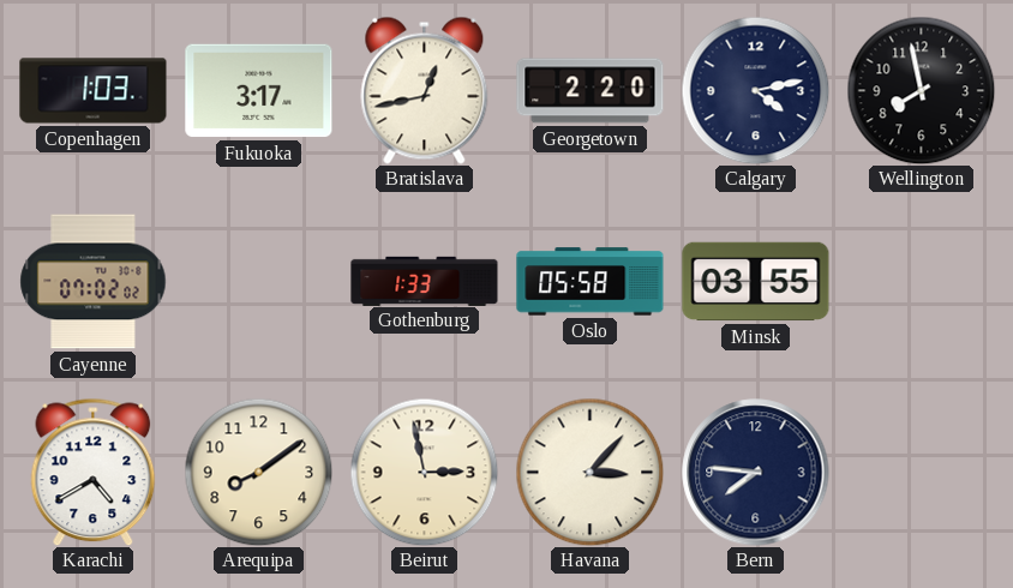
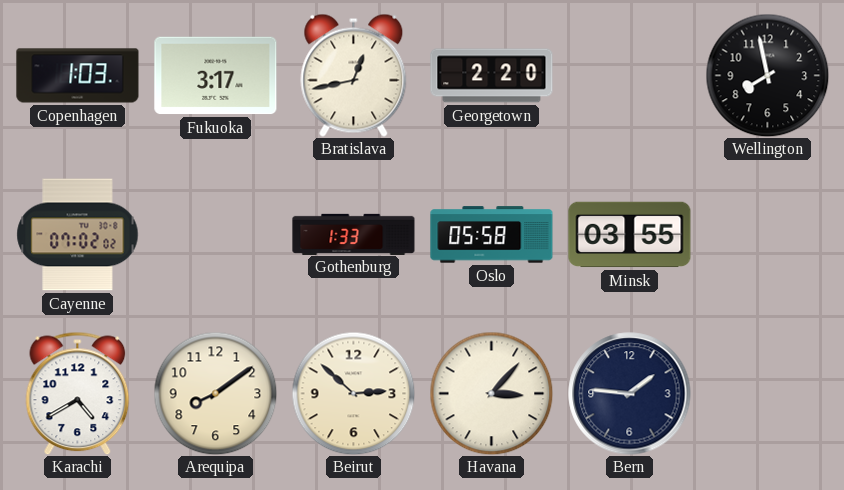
Calgary: 4:13 -> none (755, 90)
Beirut: 2:58 -> 2:52 (353, 393)
Bern: 7:46 -> 1:46 (630, 394)
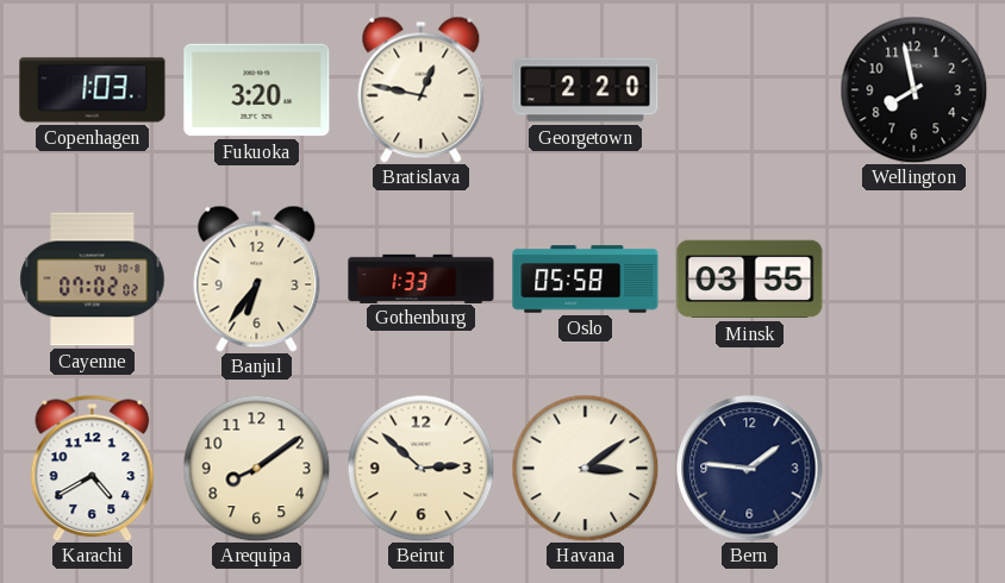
Fukuoka: 3:17 -> 3:20 (257, 90)
Bratislava: 12:43 -> 12:47 (422, 89)
Banjul: none -> 6:36 (257, 278)
Havana: 3:07 -> 3:09 (585, 468)
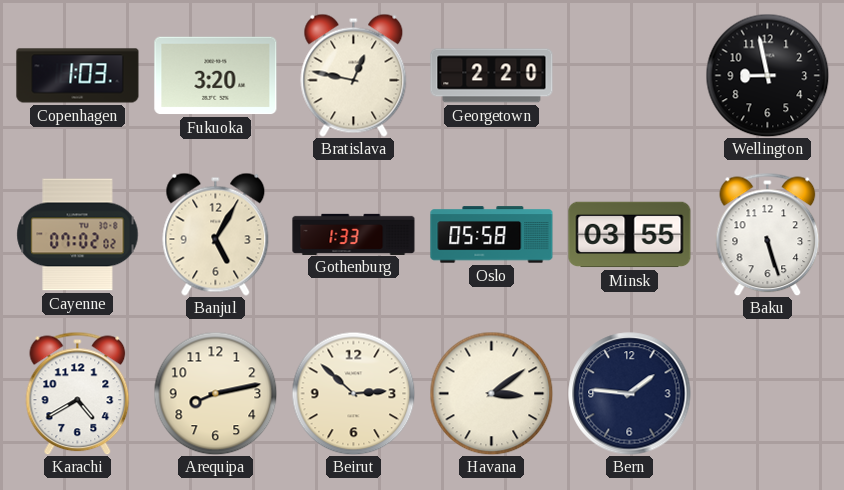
Wellington: 7:58 -> 8:58 (767, 75)
Banjul: 6:36 -> 5:05 (216, 234)
Baku: none -> 5:27 (768, 234)
Arequipa: 8:09 -> 8:13 (215, 393)
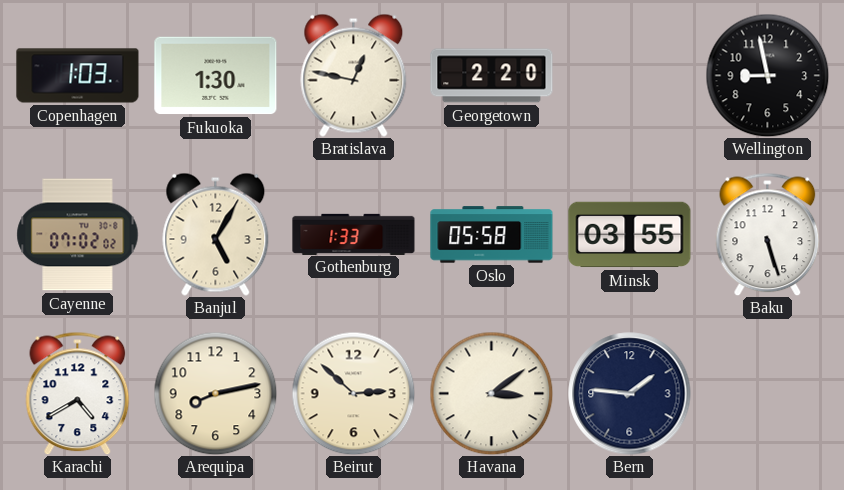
Fukuoka: 3:20 -> 1:30 (216, 76)
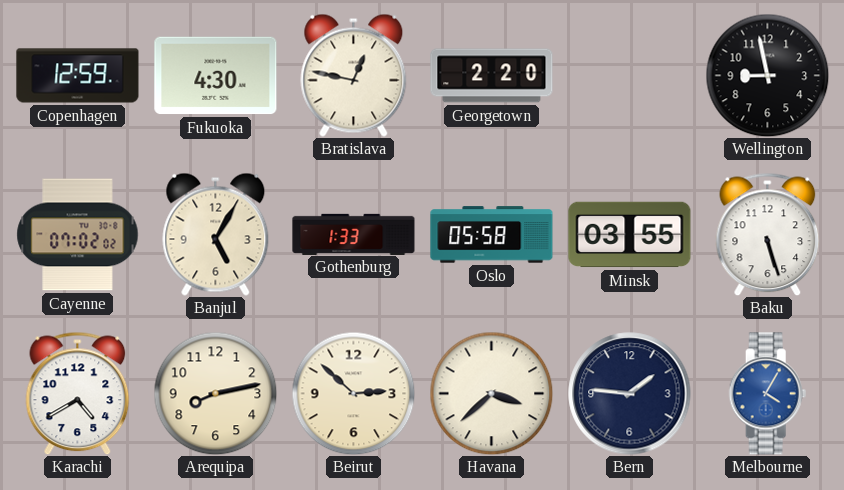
Copenhagen: 1:03 -> 12:59 (78, 76)
Fukuoka: 1:30 -> 4:30 (216, 76)
Havana: 3:09 -> 3:38 (491, 393)
Melbourne: none -> 4:05 (768, 394)
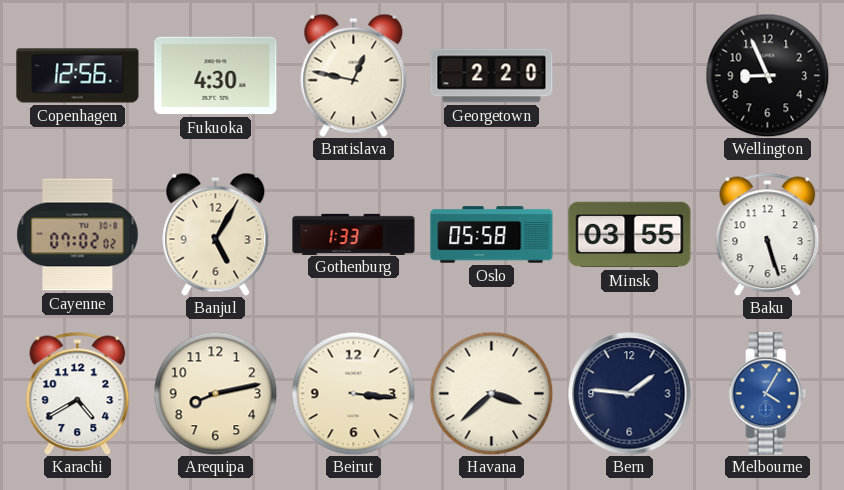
Copenhagen: 12:59 -> 12:56 (78, 76)
Wellington: 8:58 -> 8:56 (767, 75)
Beirut: 2:52 -> 3:16 (353, 393)
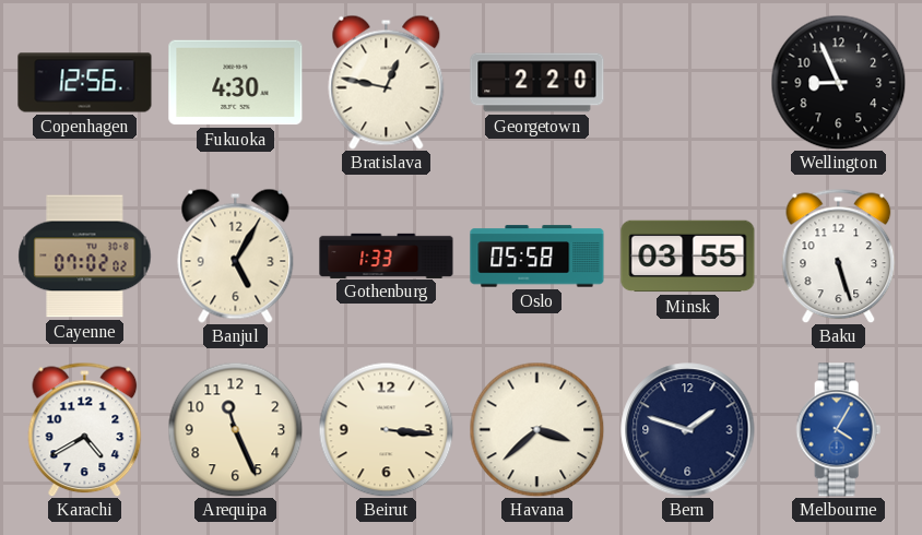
Arequipa: 8:13 -> 11:26 (235, 429)
Bern: 1:46 -> 1:48 (688, 430)
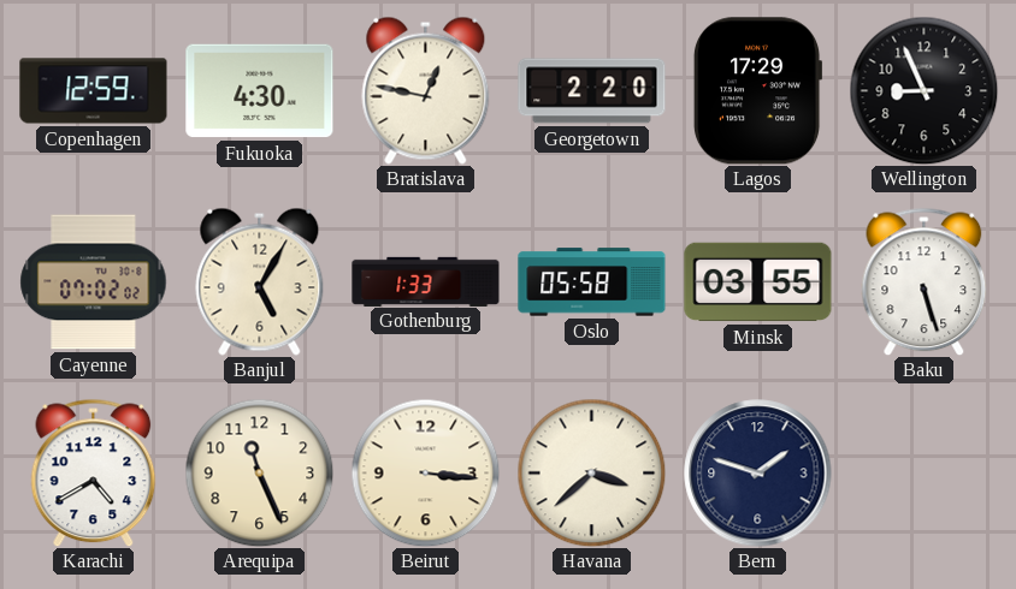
Copenhagen: 12:56 -> 12:59 (94, 91)
Lagos: none -> 17:29 (757, 91)
Melbourne: 4:05 -> none (839, 430)
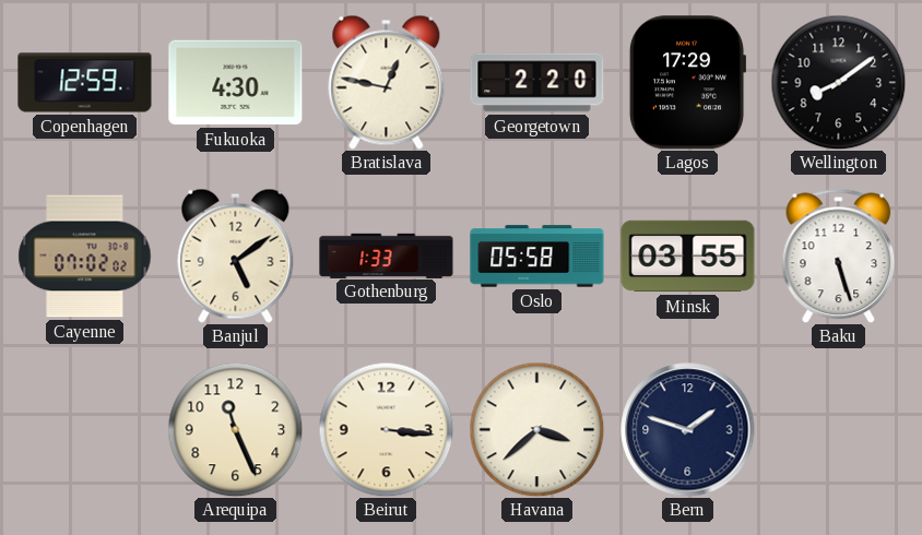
Wellington: 8:56 -> 8:09 (838, 82)
Banjul: 5:05 -> 5:09 (236, 255)
Karachi: 4:40 -> none (94, 472)
